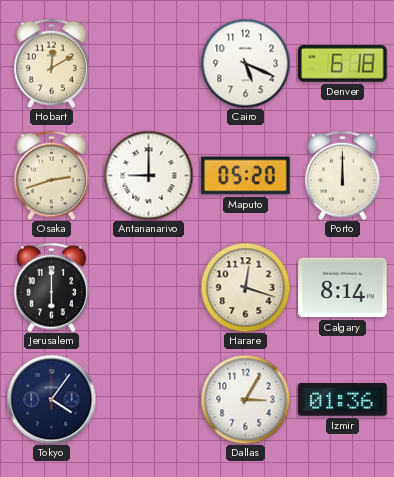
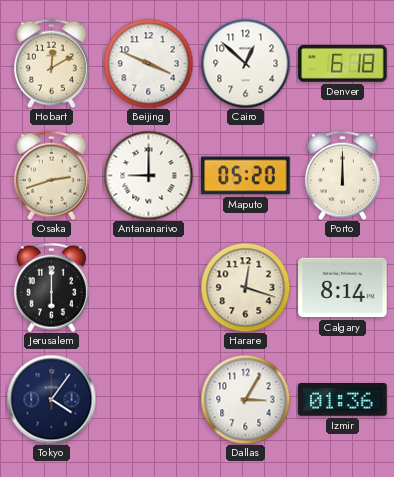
Beijing: none -> 3:49 (148, 63)
Cairo: 5:19 -> 12:52 (245, 63)
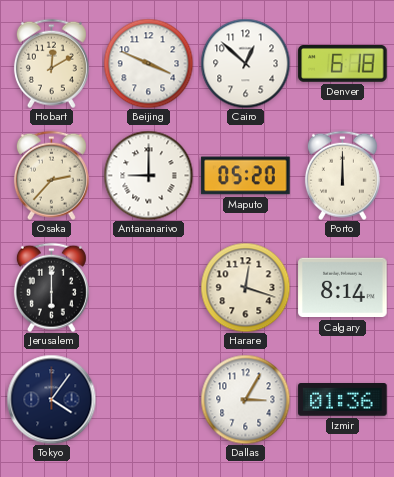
Osaka: 2:42 -> 2:37 (51, 175)
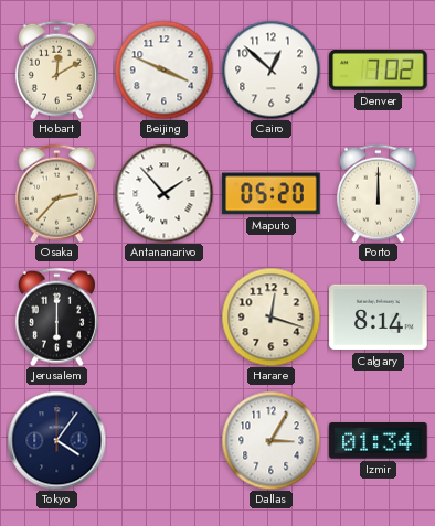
Denver: 6:18 -> 7:02 (379, 71)
Antananarivo: 9:00 -> 1:53 (163, 193)
Izmir: 01:36 -> 01:34 (379, 441)
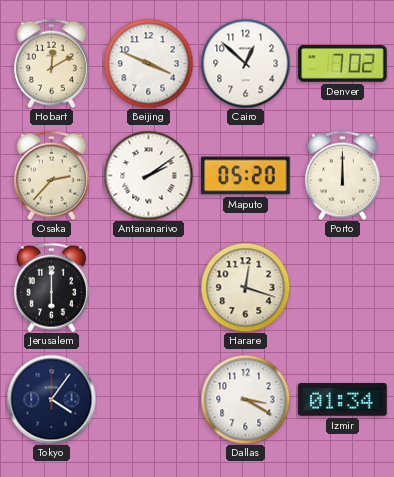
Antananarivo: 1:53 -> 2:09 (148, 175)
Calgary: 8:14 -> none (379, 318)
Dallas: 3:05 -> 3:20 (245, 399)
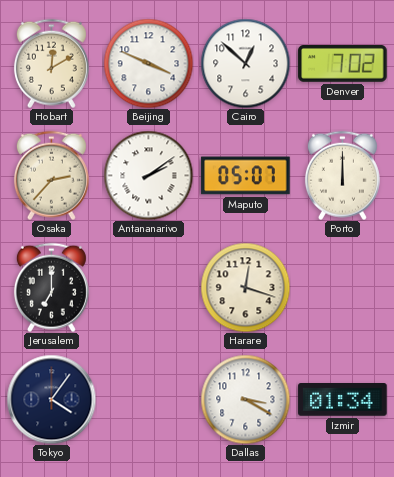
Maputo: 05:20 -> 05:07 (246, 176)
Jerusalem: 6:00 -> 7:00 (51, 287)
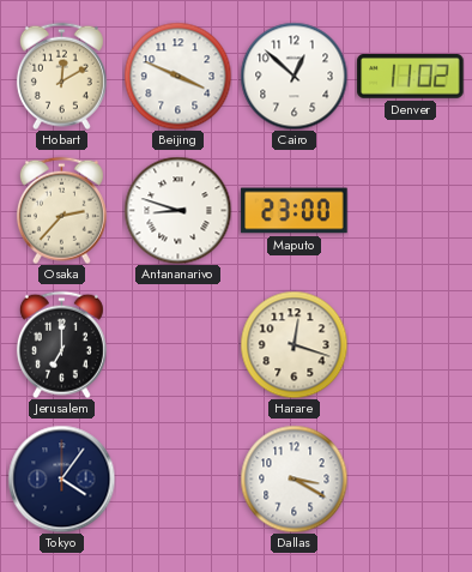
Denver: 7:02 -> 11:02 (411, 77)
Antananarivo: 2:09 -> 8:48 (177, 210)
Maputo: 05:07 -> 23:00 (295, 211)
Porto: 12:00 -> none (342, 175)
Izmir: 01:34 -> none (343, 400)
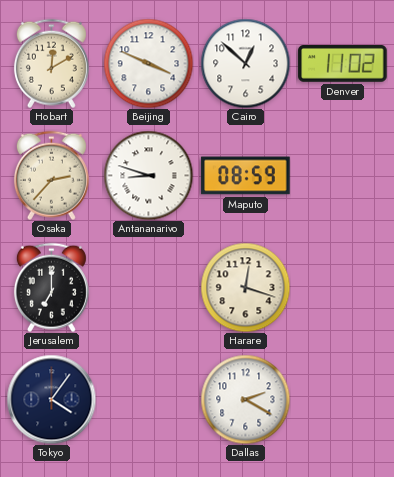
Maputo: 23:00 -> 08:59 (246, 176)
Dallas: 3:20 -> 2:20 (245, 399)
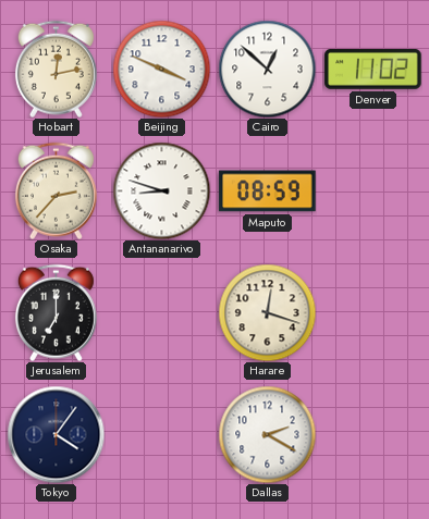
Hobart: 12:10 -> 12:13 (56, 69)
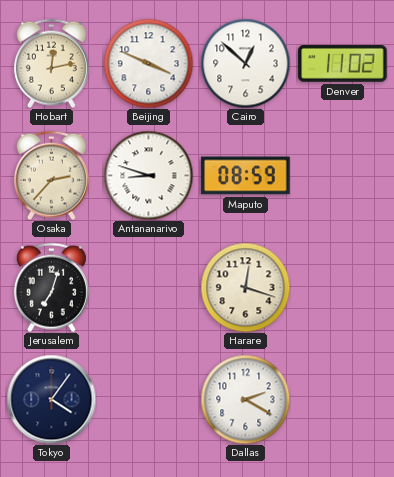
Jerusalem: 7:00 -> 7:03 (51, 287)
